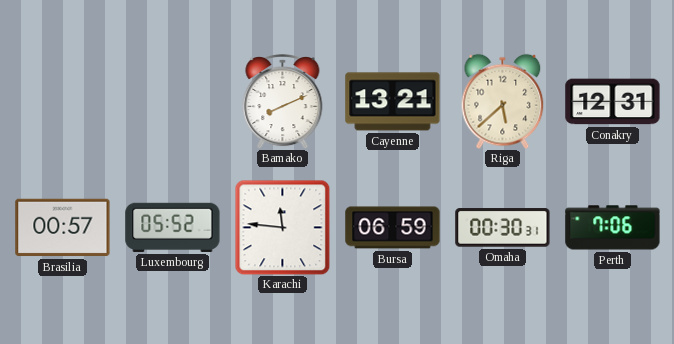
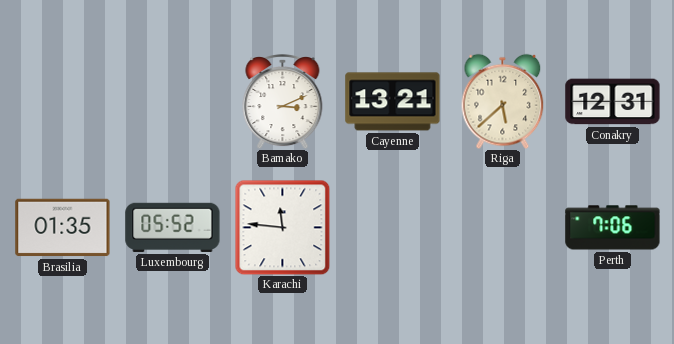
Bamako: 8:11 -> 3:11 (283, 101)
Brasilia: 00:57 -> 01:35 (63, 228)
Bursa: 06:59 -> none (393, 228)
Omaha: 00:30 -> none (503, 228)
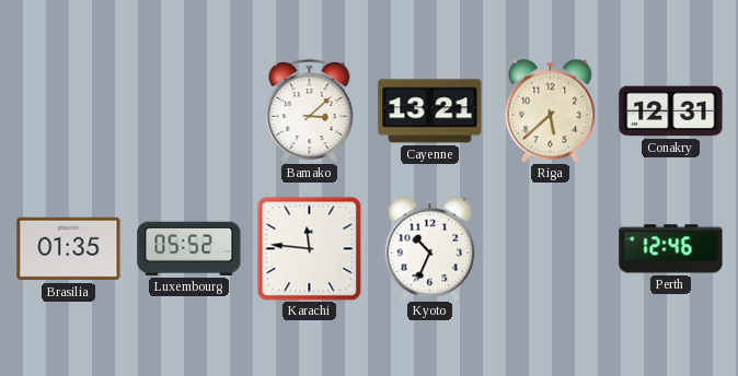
Bamako: 3:11 -> 3:08 (310, 110)
Kyoto: none -> 10:34 (430, 248)
Perth: 7:06 -> 12:46 (671, 249)
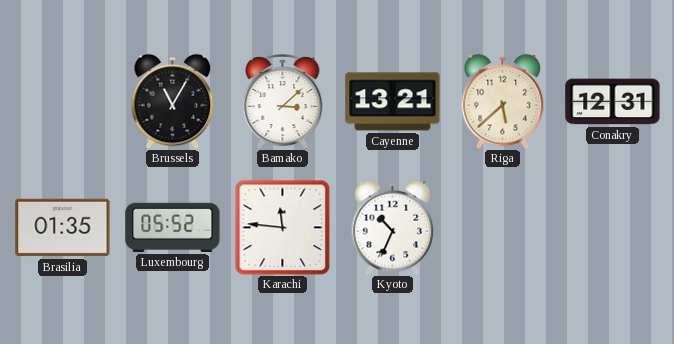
Brussels: none -> 11:05 (173, 101)
Perth: 12:46 -> none (671, 249)
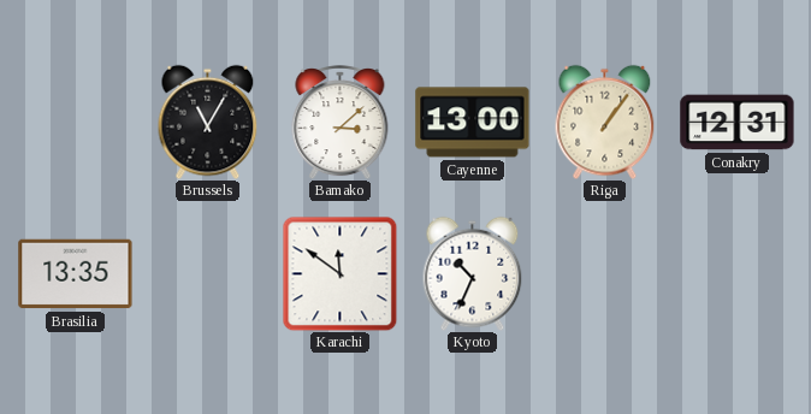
Cayenne: 13:21 -> 13:00 (473, 123)
Riga: 5:38 -> 1:06 (605, 122)
Brasilia: 01:35 -> 13:35 (76, 274)
Luxembourg: 05:52 -> none (173, 227)
Karachi: 11:46 -> 11:51 (339, 273)
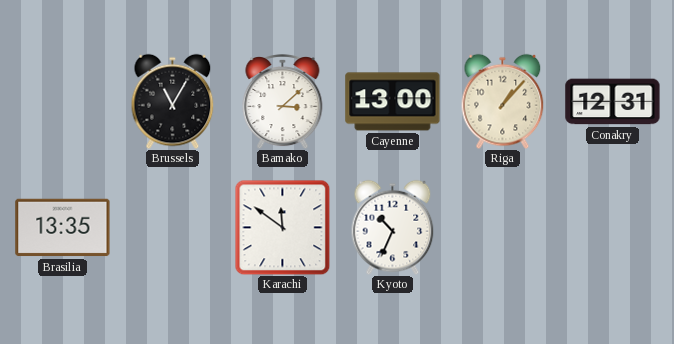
Riga: 1:06 -> 1:07 (503, 101)
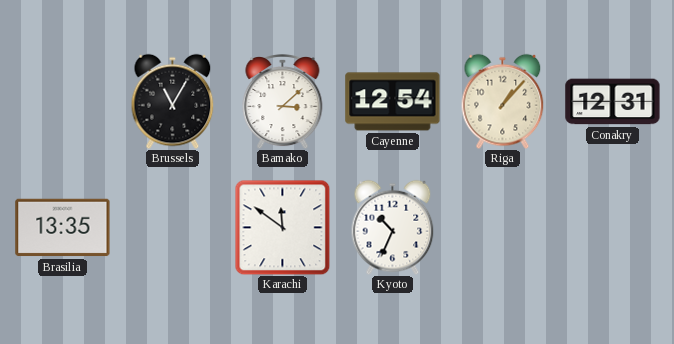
Cayenne: 13:00 -> 12:54 (393, 102)
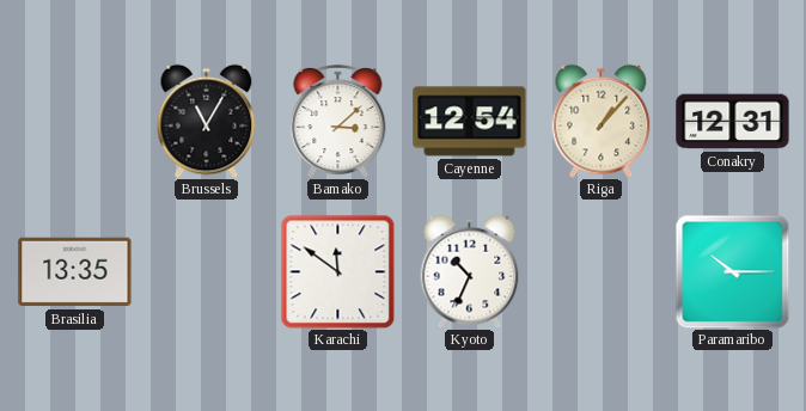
Paramaribo: none -> 10:15 (732, 271)
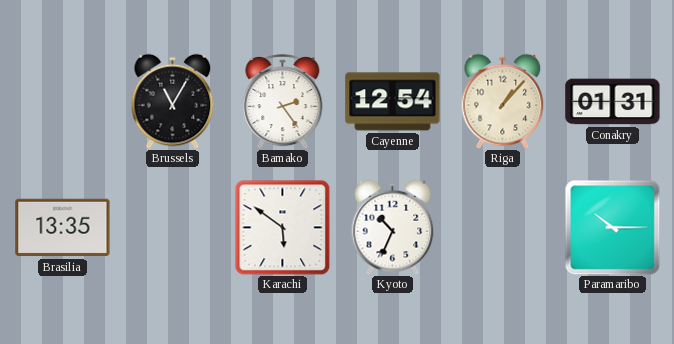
Bamako: 3:08 -> 2:24 (283, 101)
Conakry: 12:31 -> 01:31 (613, 102)
Karachi: 11:51 -> 5:51 (282, 227)
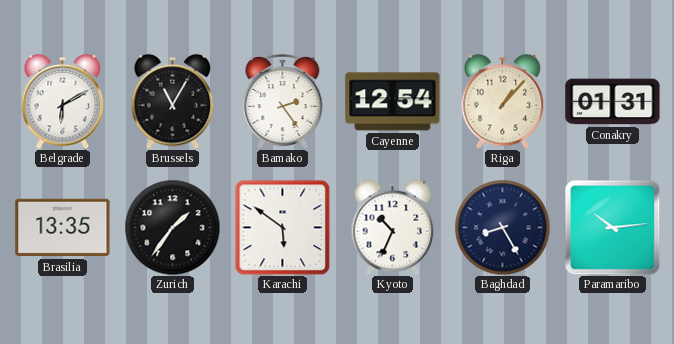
Belgrade: none -> 6:10 (63, 101)
Zurich: none -> 1:36 (172, 227)
Baghdad: none -> 8:25 (502, 227)
Paramaribo: 10:15 -> 10:14 (612, 227)
